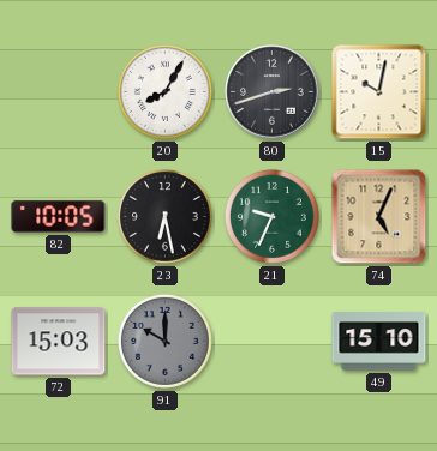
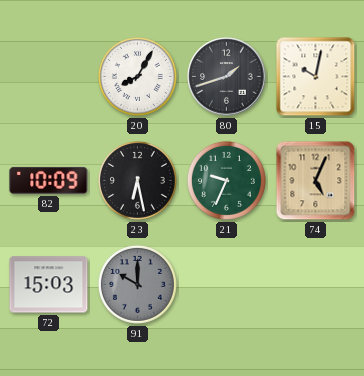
80: 2:42 -> 1:42 (227, 77)
82: 10:05 -> 10:09 (49, 180)
49: 15:10 -> none (379, 342)
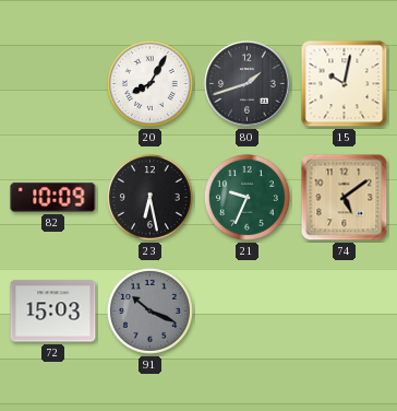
74: 5:04 -> 5:09 (345, 198)
91: 10:00 -> 10:19 (149, 310)
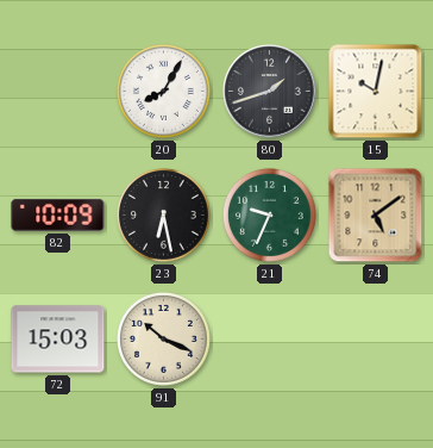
91 dial: grey -> cream (163, 338)
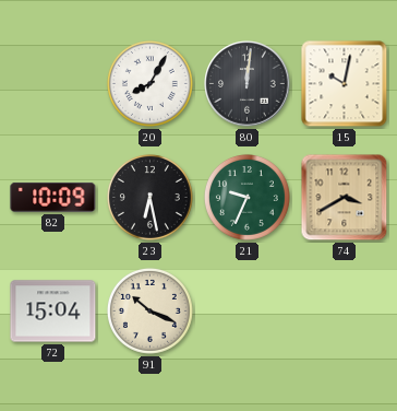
80: 1:42 -> 12:01 (248, 84)
74: 5:09 -> 3:40 (345, 198)
72: 15:03 -> 15:04 (53, 312)
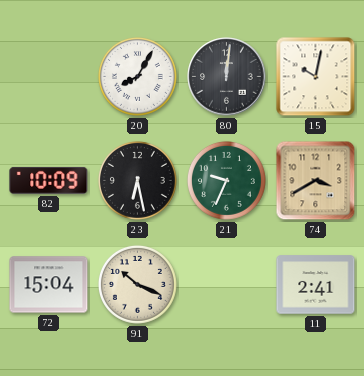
11: none -> 2:41 (316, 285)
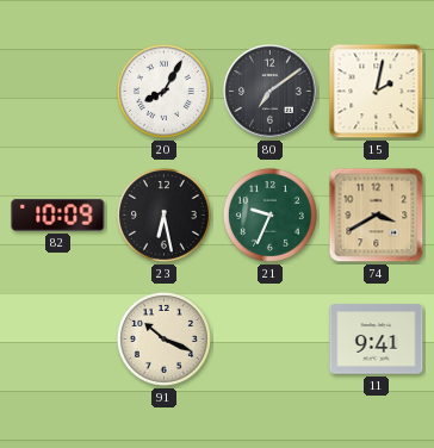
80: 12:01 -> 7:09 (271, 92)
15: 10:02 -> 2:02 (377, 92)
72: 15:04 -> none (49, 285)
11: 2:41 -> 9:41 (377, 340)
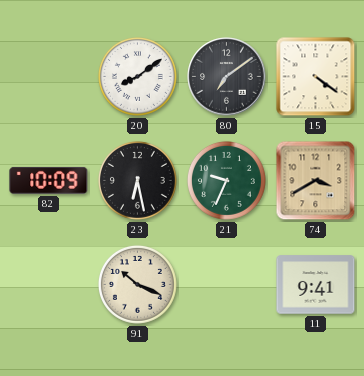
20: 8:05 -> 8:09 (137, 76)
15: 2:02 -> 4:21 (316, 77)
